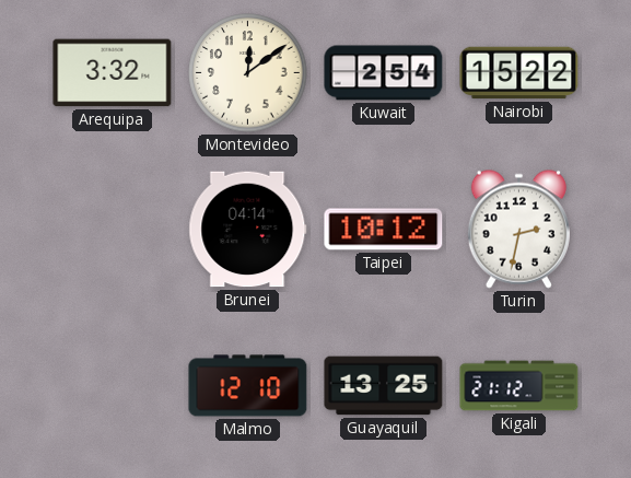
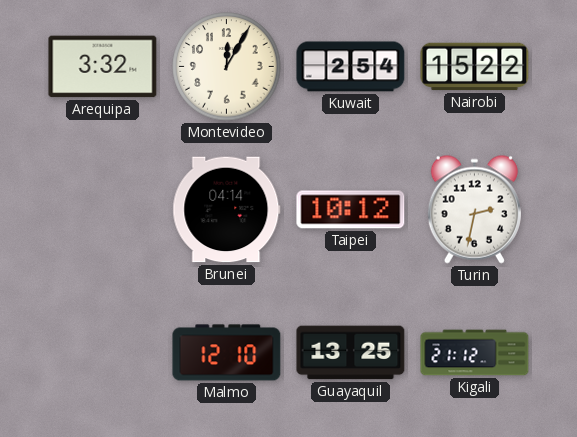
Montevideo: 12:09 -> 12:05 (227, 67)
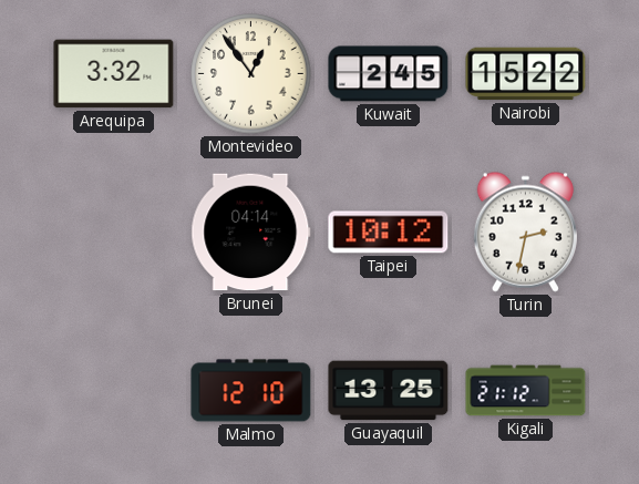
Montevideo: 12:05 -> 12:54 (251, 74)
Kuwait: 2:54 -> 2:45 (389, 74)
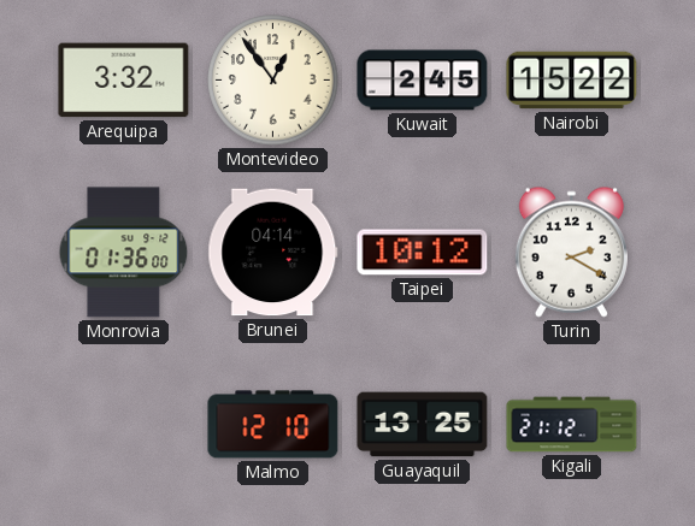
Monrovia: none -> 01:36 (124, 253)
Turin: 2:32 -> 2:20 (571, 252)
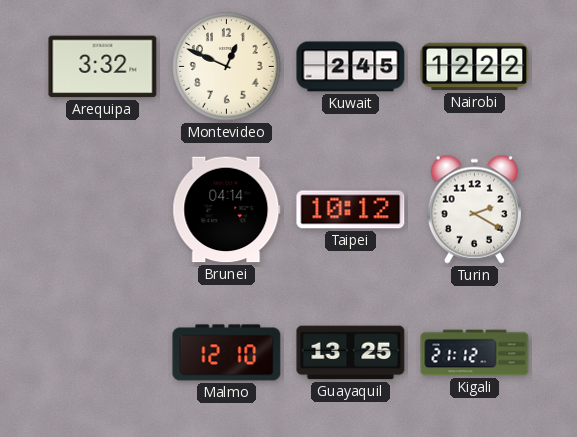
Montevideo: 12:54 -> 12:49 (227, 67)
Nairobi: 15:22 -> 12:22 (475, 67)
Monrovia: 01:36 -> none (124, 253)
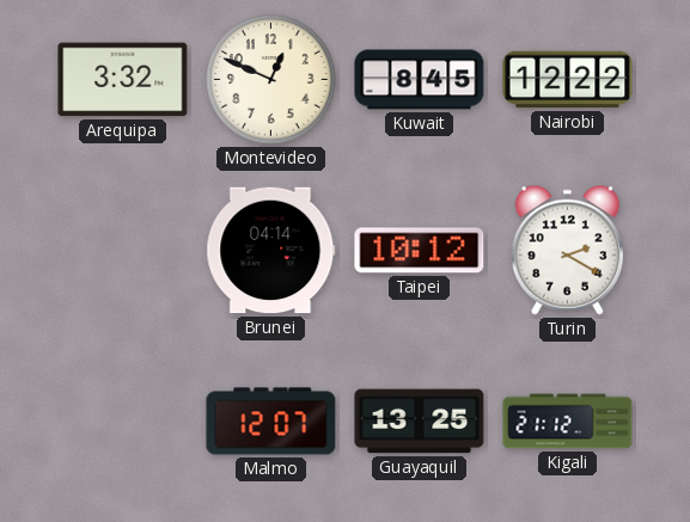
Kuwait: 2:45 -> 8:45 (420, 80)
Malmo: 12:10 -> 12:07 (271, 422)
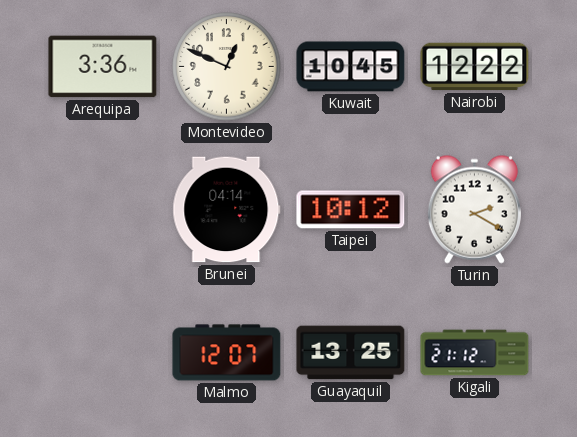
Arequipa: 3:32 -> 3:36 (103, 67)
Kuwait: 8:45 -> 10:45 (351, 67)
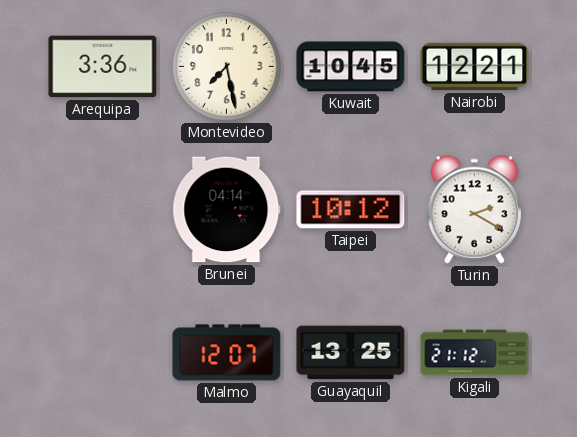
Montevideo: 12:49 -> 7:28 (227, 67)
Nairobi: 12:22 -> 12:21 (475, 67)
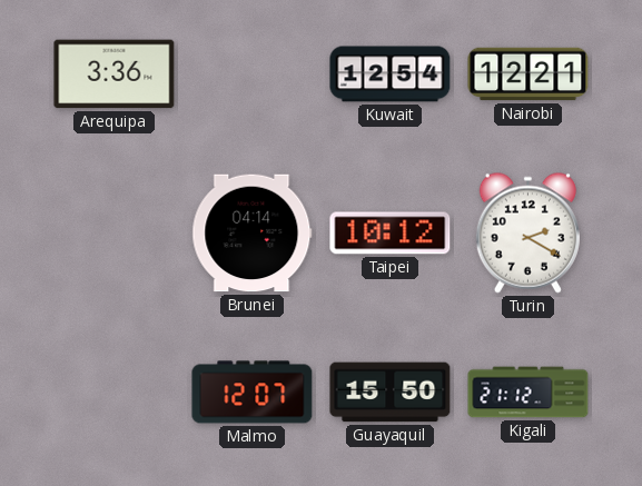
Montevideo: 7:28 -> none (227, 67)
Kuwait: 10:45 -> 12:54 (391, 75)
Guayaquil: 13:25 -> 15:50 (391, 393)
